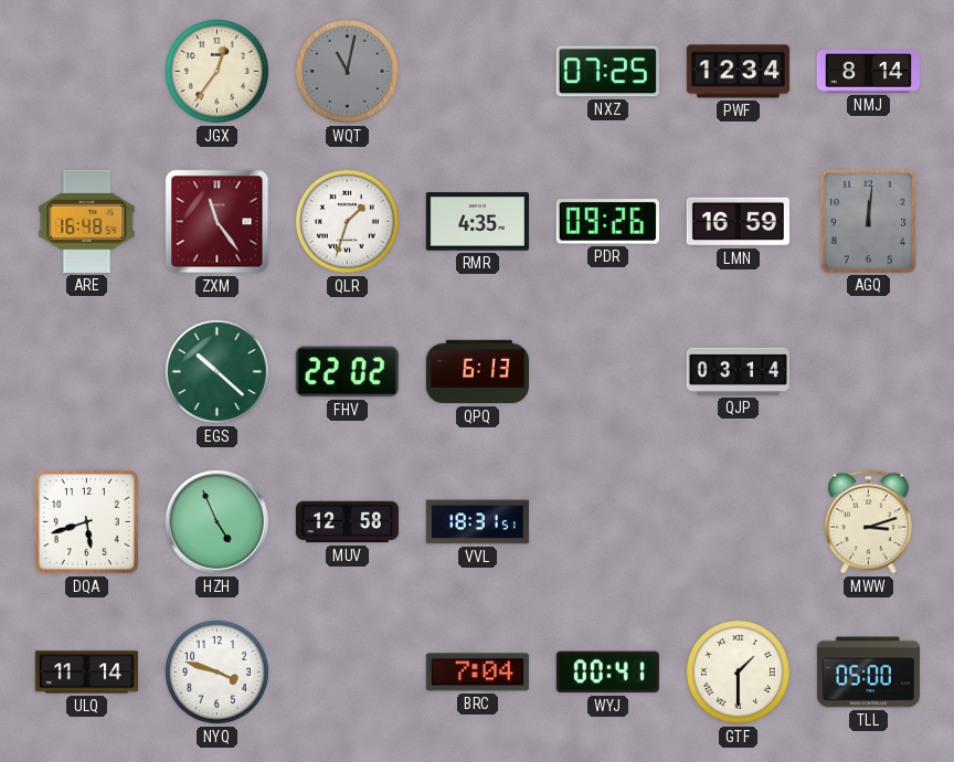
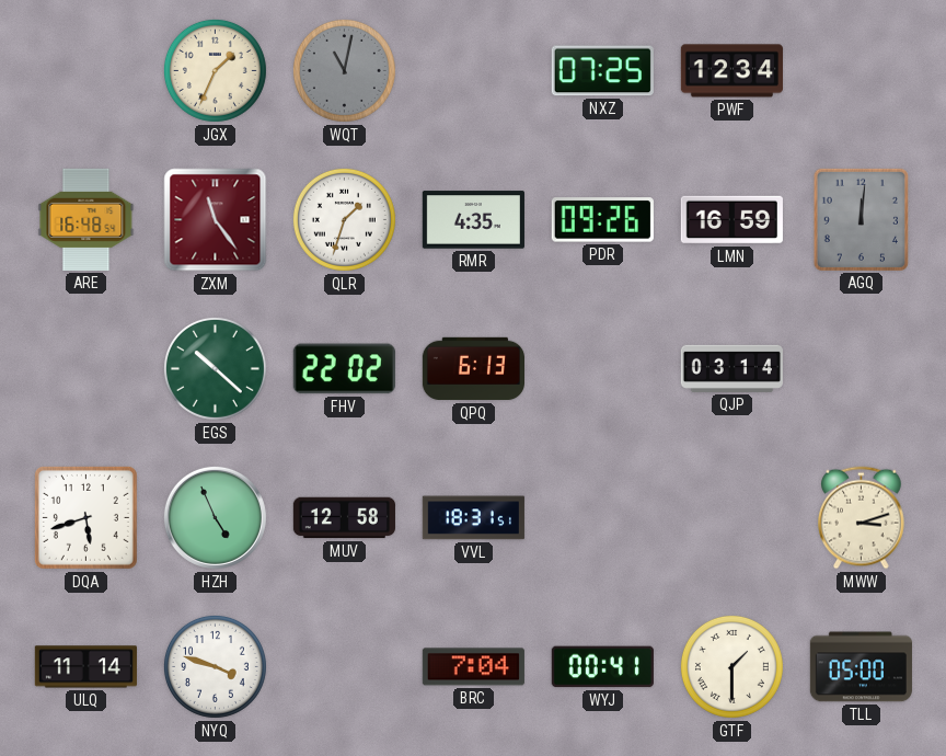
JGX: 12:36 -> 1:34 (215, 70)
NMJ: 8:14 -> none (868, 72)
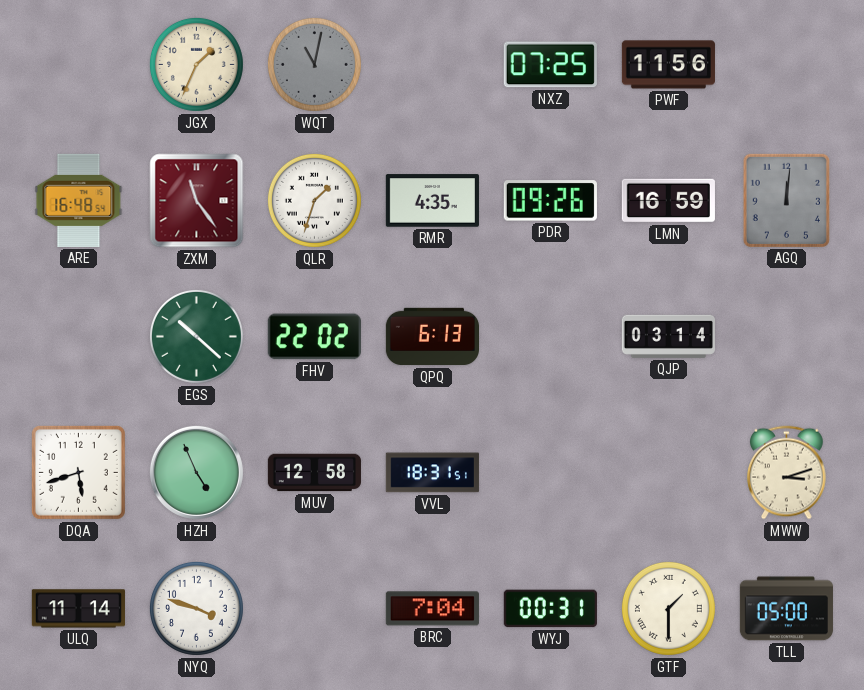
PWF: 12:34 -> 11:56 (668, 65)
WYJ: 00:41 -> 00:31 (550, 609)
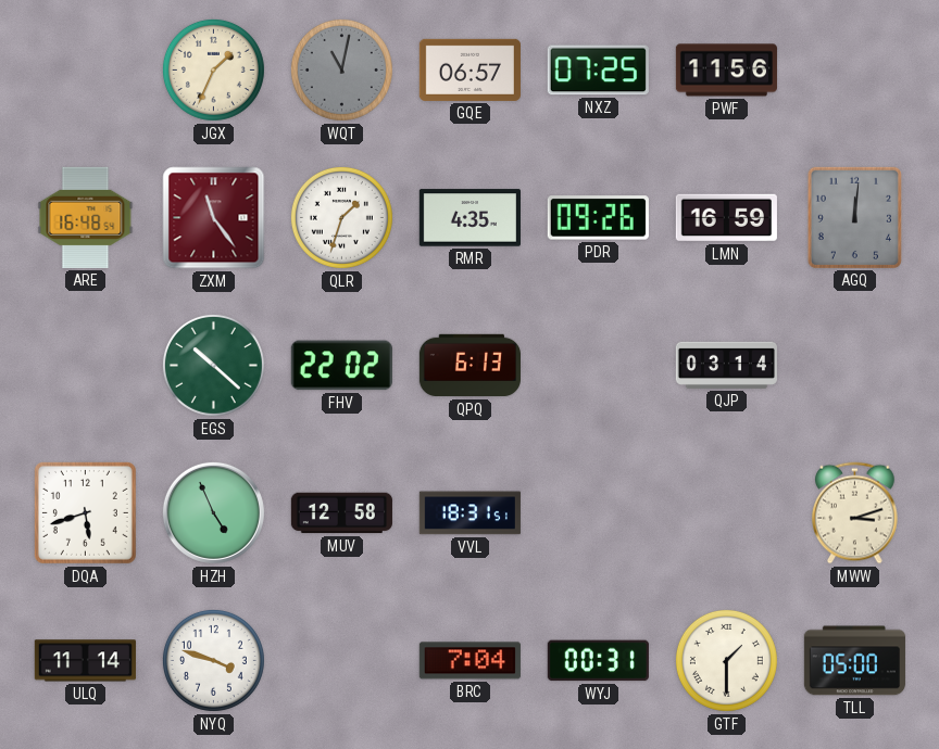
GQE: none -> 06:57 (469, 69)
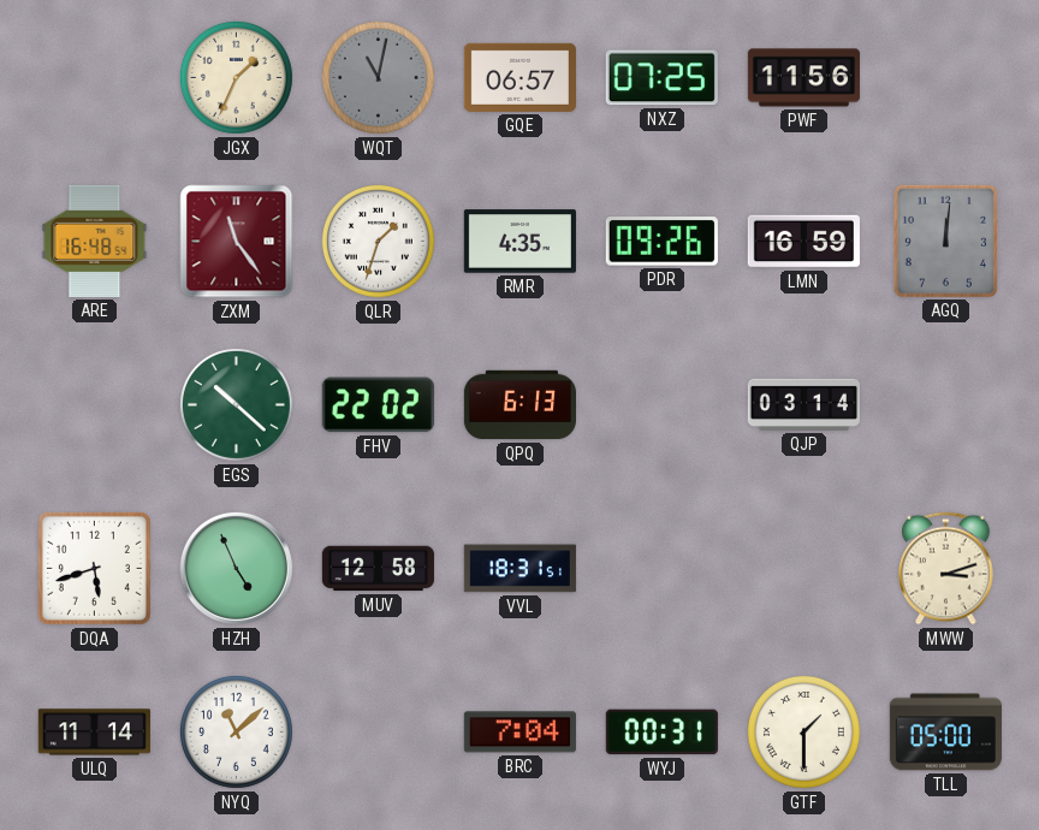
NYQ: 3:48 -> 11:08 (236, 731)
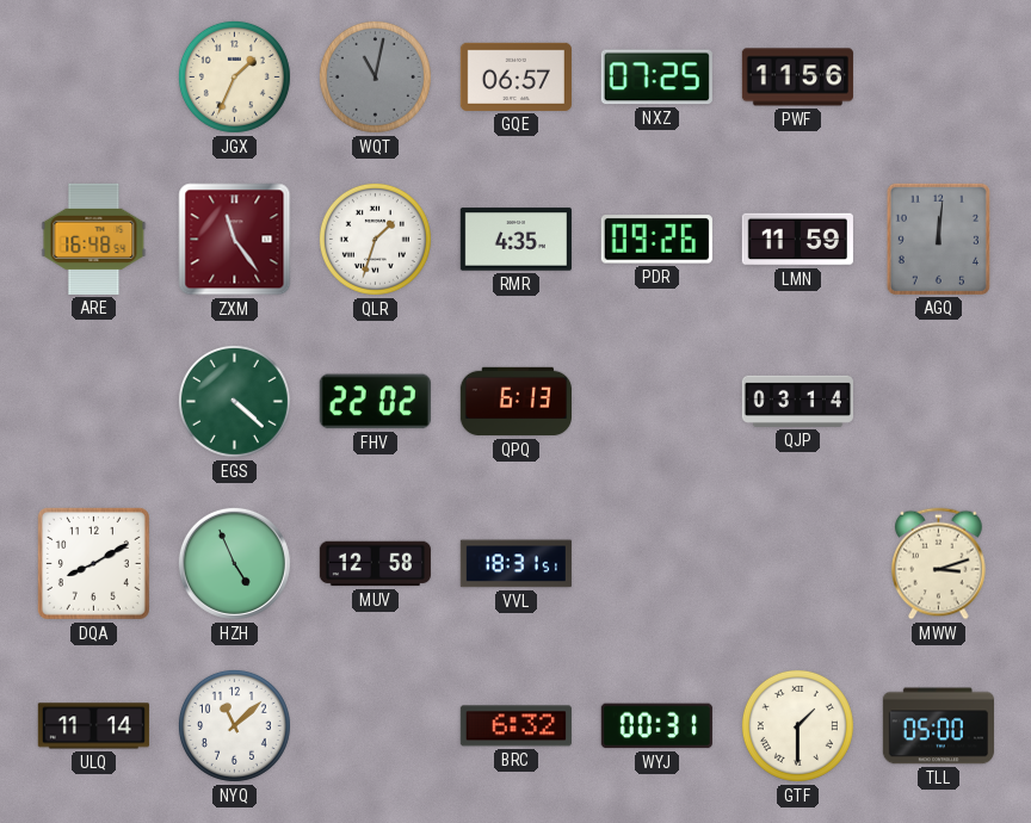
LMN: 16:59 -> 11:59 (797, 240)
EGS: 10:22 -> 4:22 (234, 401)
DQA: 5:42 -> 8:10 (93, 563)
BRC: 7:04 -> 6:32 (515, 726)
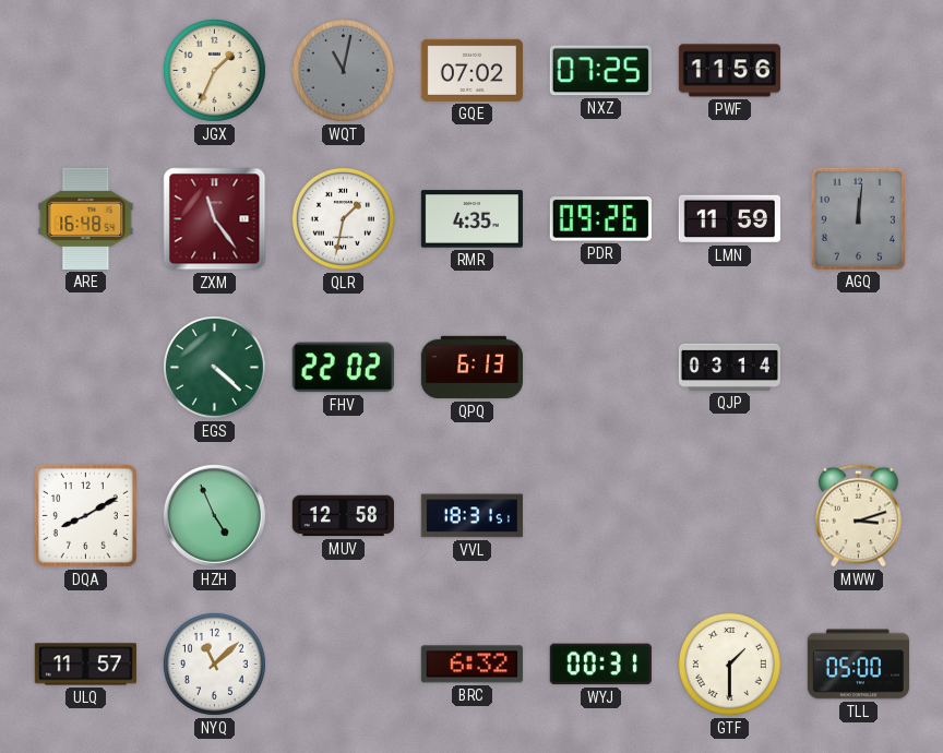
GQE: 06:57 -> 07:02 (471, 70)
QLR: 1:33 -> 1:32 (343, 218)
ULQ: 11:14 -> 11:57 (85, 665)
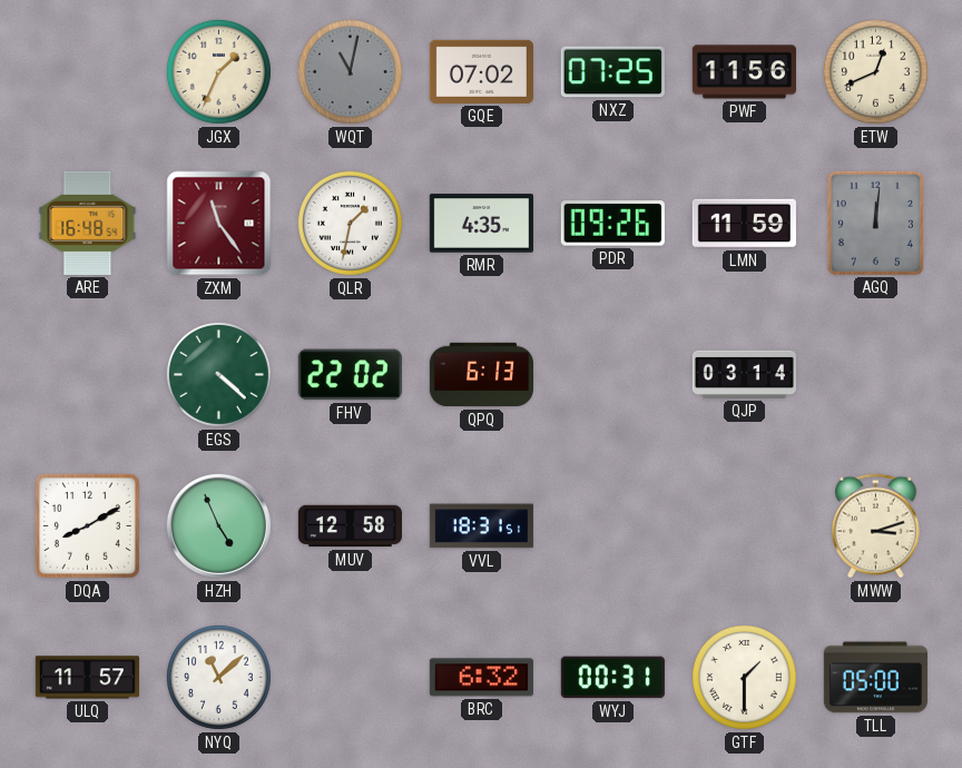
ETW: none -> 12:41 (875, 71)
